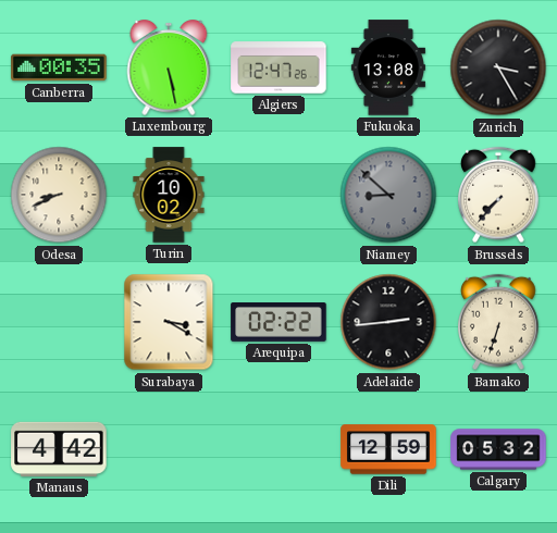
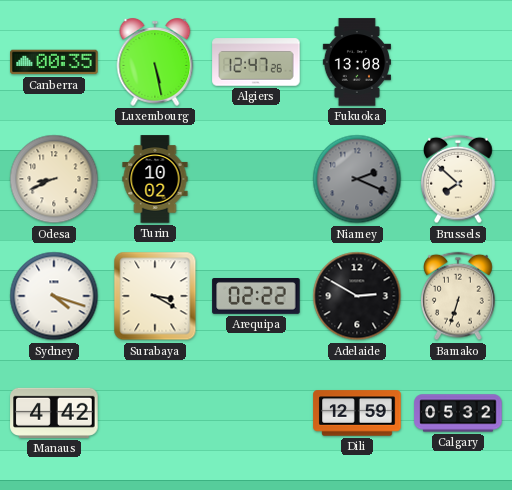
Zurich: 3:25 -> none (498, 67)
Niamey: 8:52 -> 2:19 (357, 179)
Brussels: 7:37 -> 7:52 (458, 179)
Sydney: none -> 4:18 (54, 296)
Adelaide: 2:44 -> 2:50 (357, 296)
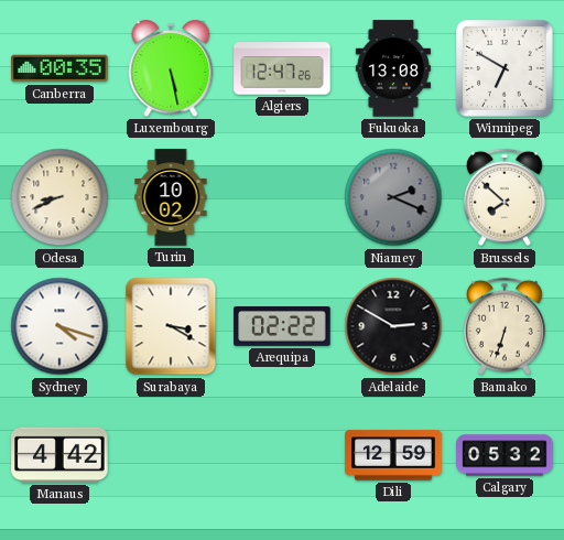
Winnipeg: none -> 6:50 (505, 68)
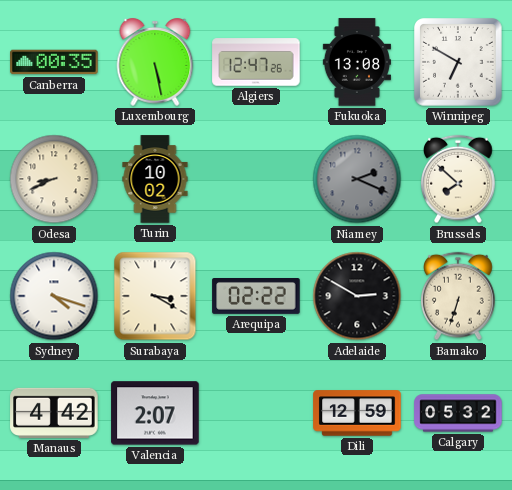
Valencia: none -> 2:07 (155, 413)
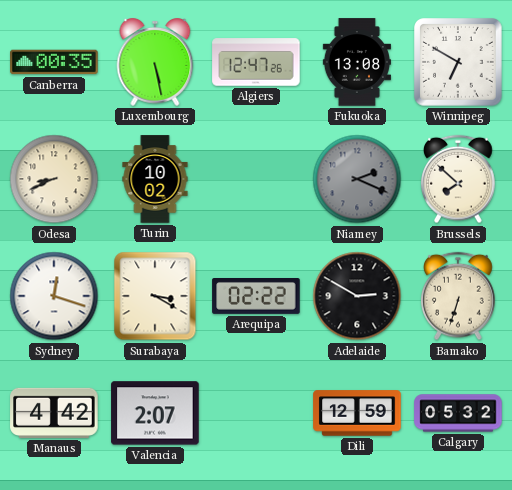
Sydney: 4:18 -> 12:18 (54, 296)
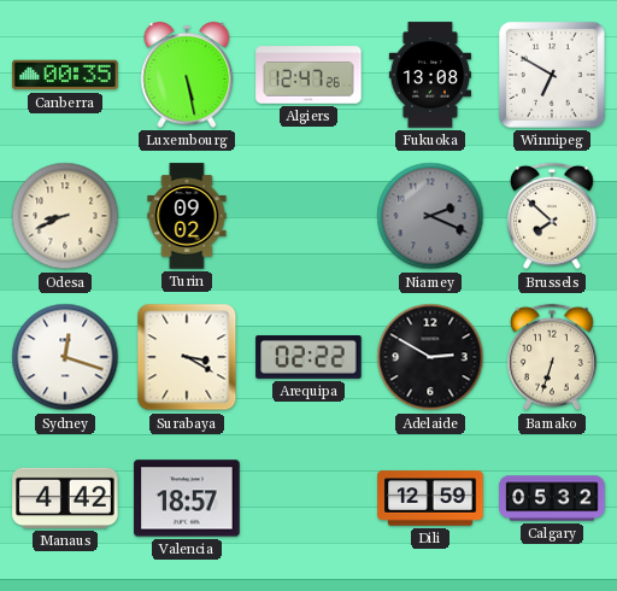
Turin: 10:02 -> 09:02 (187, 216)
Valencia: 2:07 -> 18:57 (187, 498)
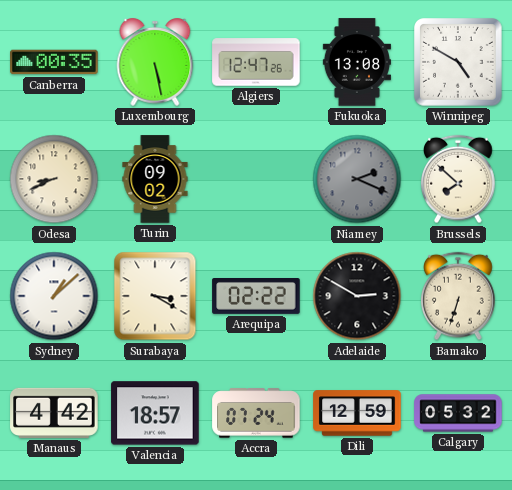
Winnipeg: 6:50 -> 4:50 (458, 62)
Sydney: 12:18 -> 1:08 (54, 296)
Accra: none -> 07:24 (256, 413)
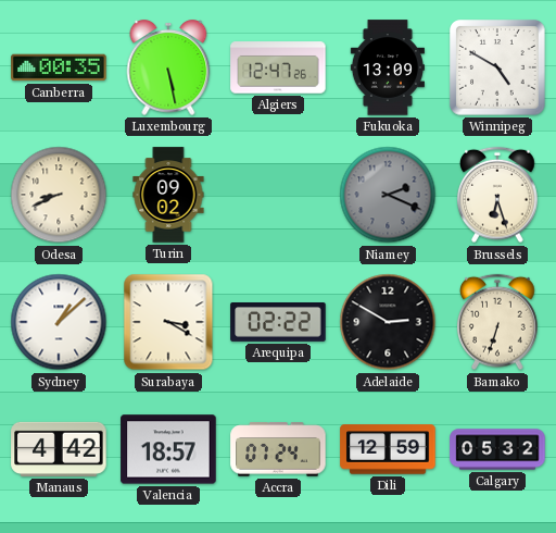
Fukuoka: 13:08 -> 13:09 (388, 67)
Brussels: 7:52 -> 6:27 (497, 195)
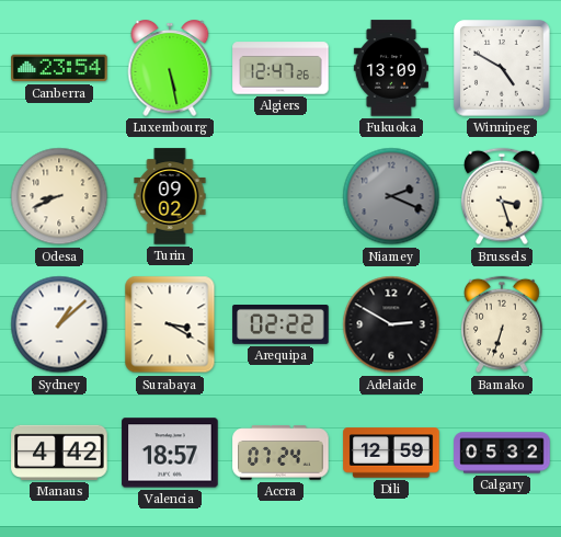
Canberra: 00:35 -> 23:54 (59, 68)
Brussels: 6:27 -> 3:27 (502, 196)
